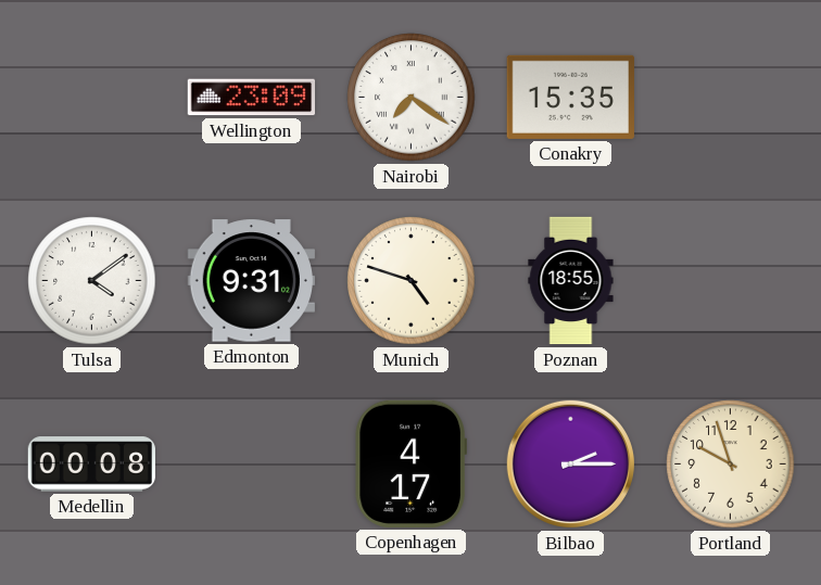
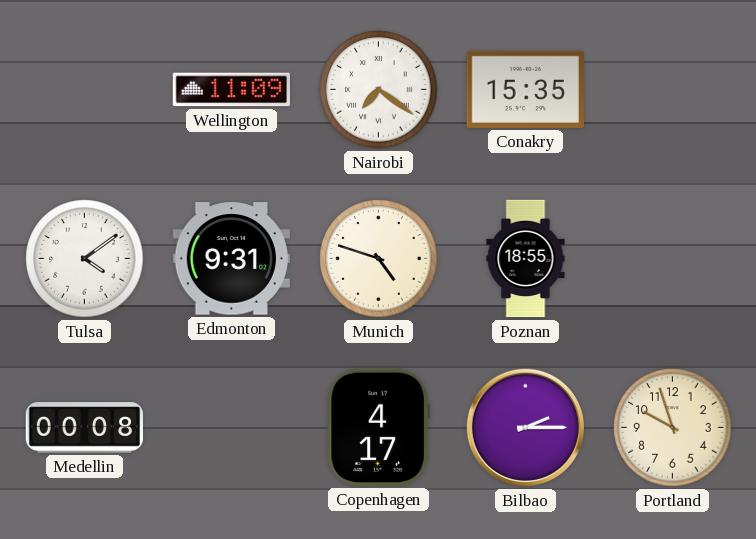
Wellington: 23:09 -> 11:09 (231, 90)
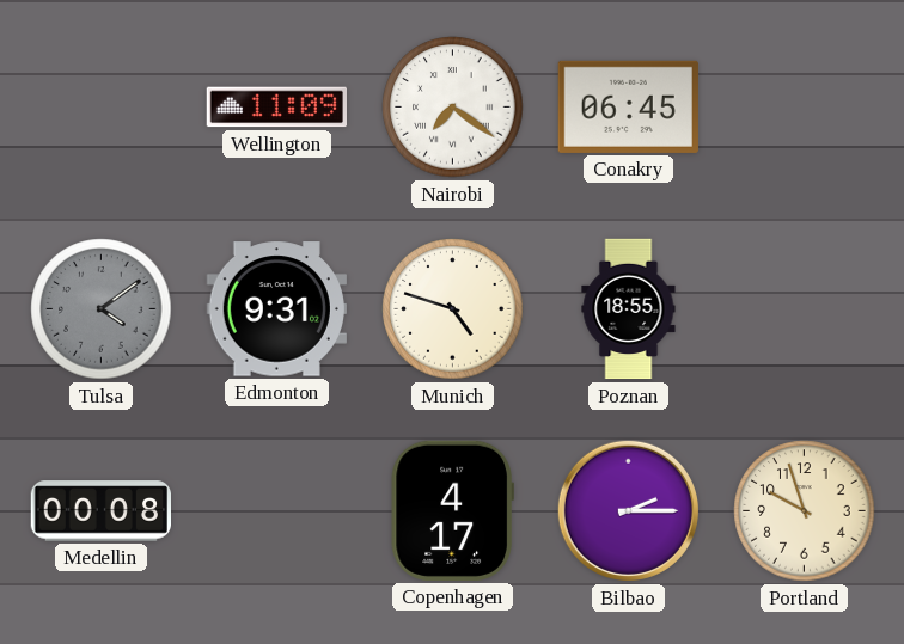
Conakry: 15:35 -> 06:45 (628, 106)
Tulsa dial: white -> grey (102, 309)
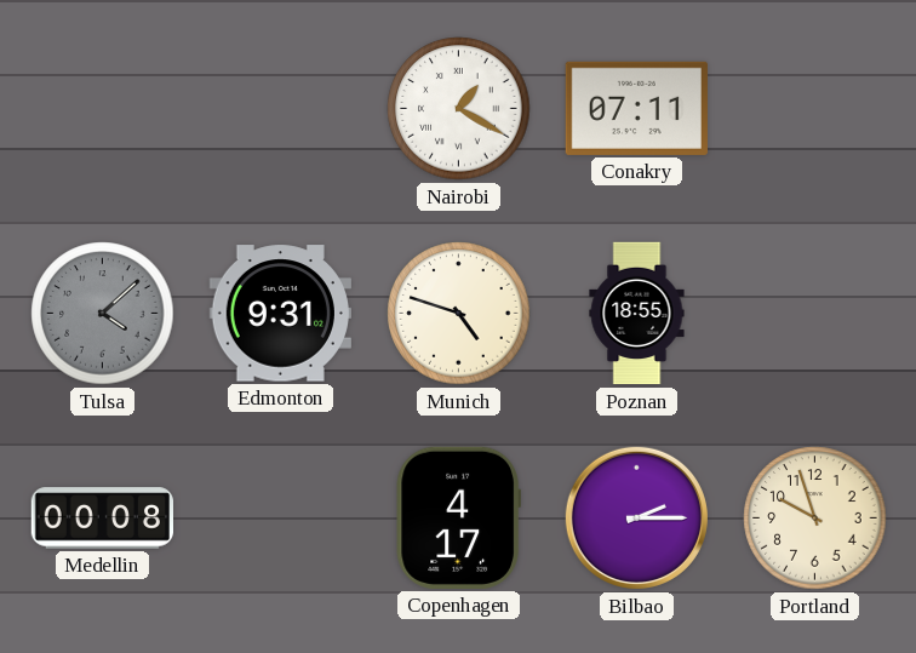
Wellington: 11:09 -> none (276, 108)
Nairobi: 7:21 -> 1:20 (459, 109)
Conakry: 06:45 -> 07:11 (636, 108)
Tulsa: 4:09 -> 4:08 (103, 314)
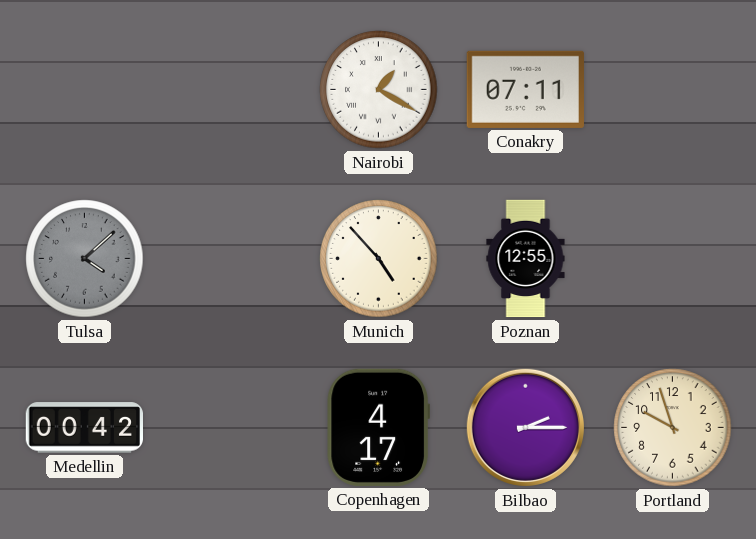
Edmonton: 9:31 -> none (280, 314)
Munich: 4:48 -> 4:53 (379, 259)
Poznan: 18:55 -> 12:55 (526, 259)
Medellin: 00:08 -> 00:42 (84, 428)
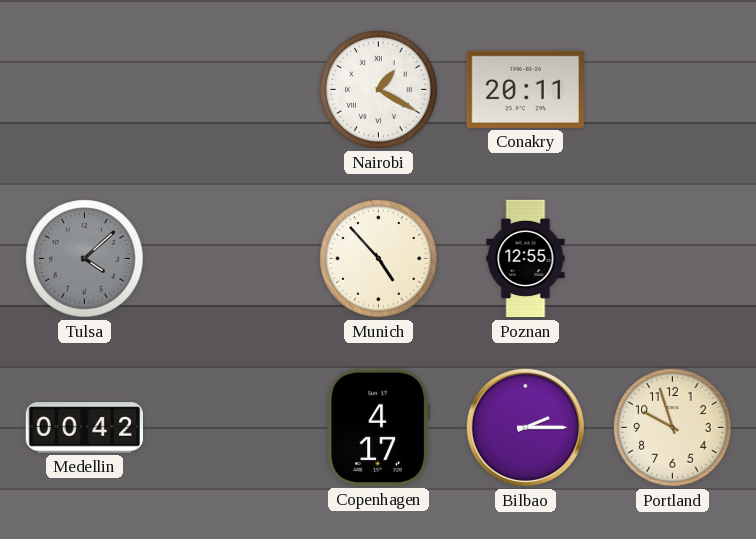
Conakry: 07:11 -> 20:11 (525, 89)
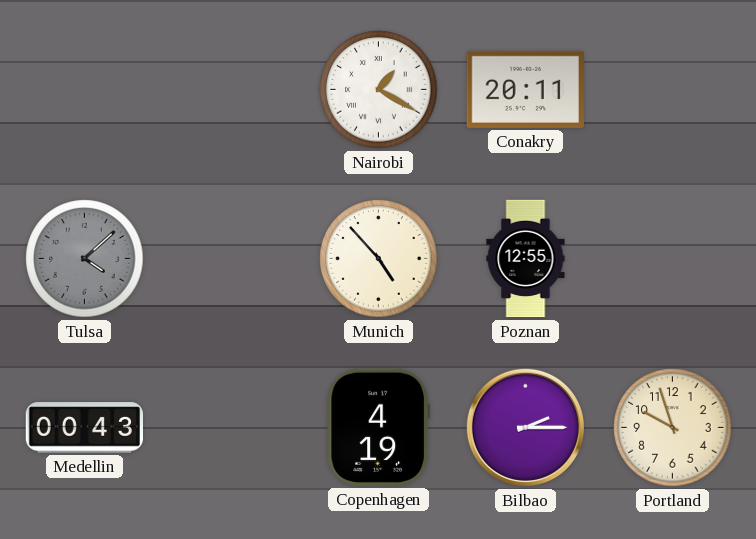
Medellin: 00:42 -> 00:43 (84, 428)
Copenhagen: 4:17 -> 4:19 (378, 427)
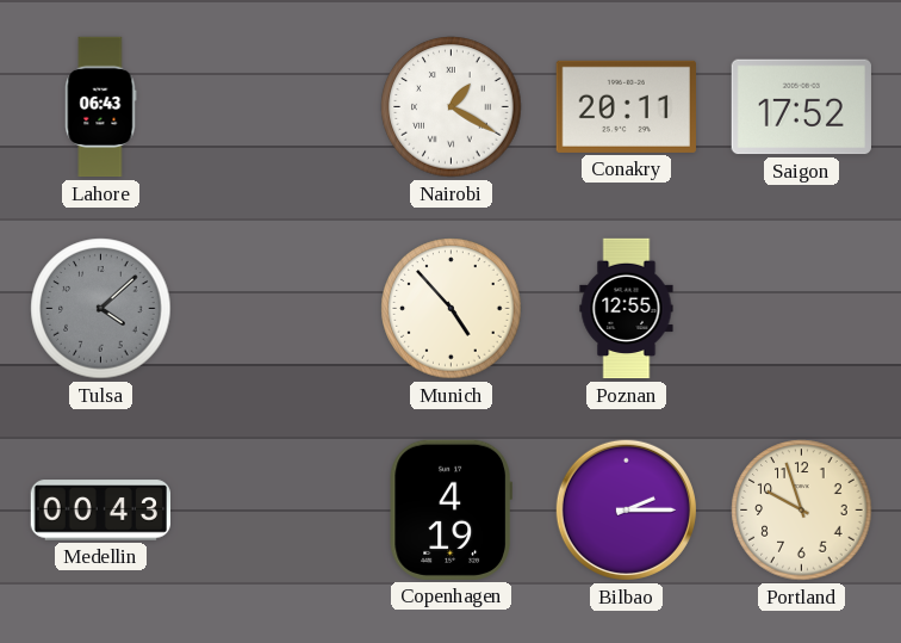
Lahore: none -> 06:43 (101, 107)
Saigon: none -> 17:52 (801, 107)
